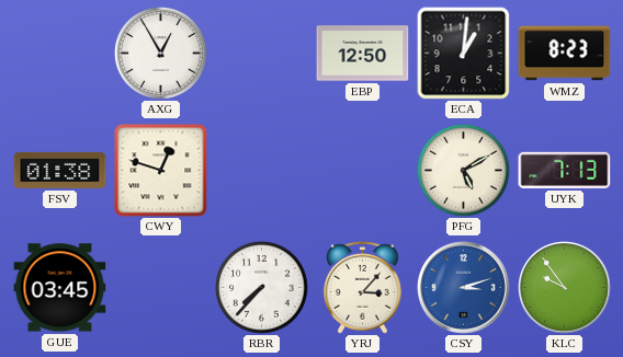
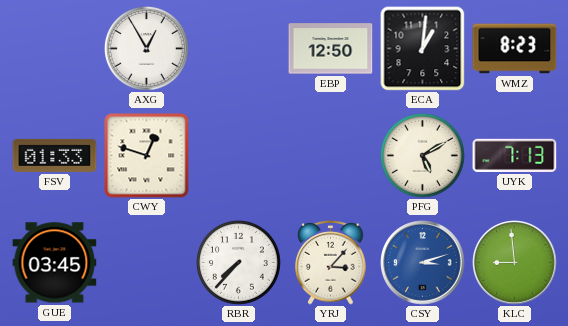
FSV: 01:38 -> 01:33 (55, 155)
KLC: 9:54 -> 8:59 (515, 263)
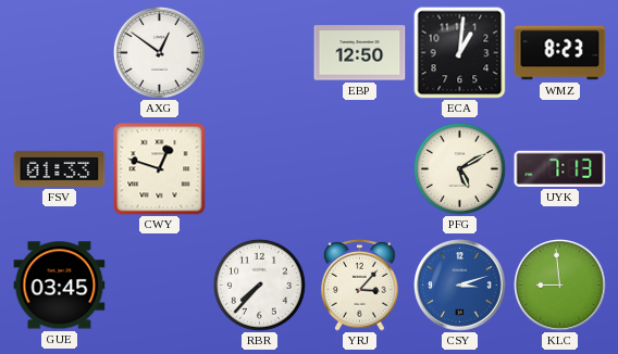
AXG: 12:55 -> 12:51 (159, 52)
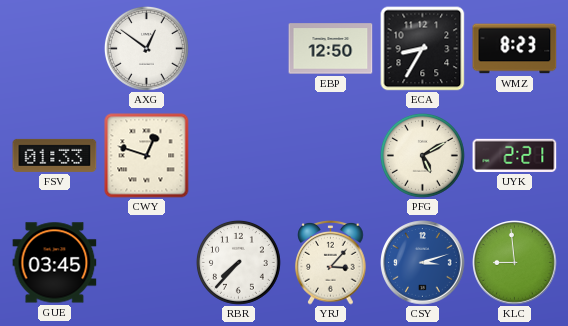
ECA: 1:01 -> 8:35 (423, 49)
UYK: 7:13 -> 2:21 (515, 155)
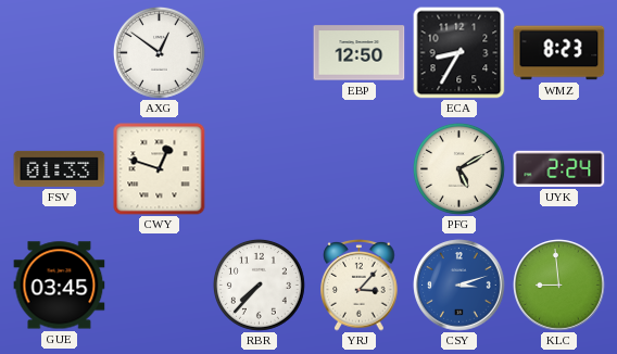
UYK: 2:21 -> 2:24 (559, 168)
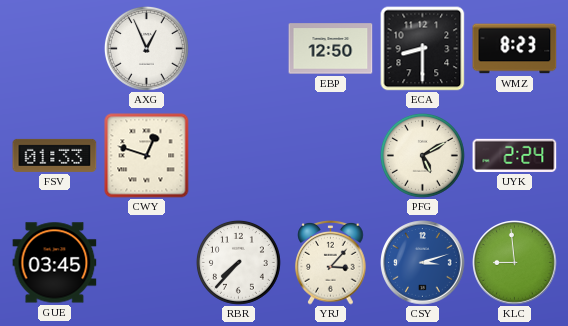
AXG: 12:51 -> 12:56 (146, 48)
ECA: 8:35 -> 8:30 (423, 49)
